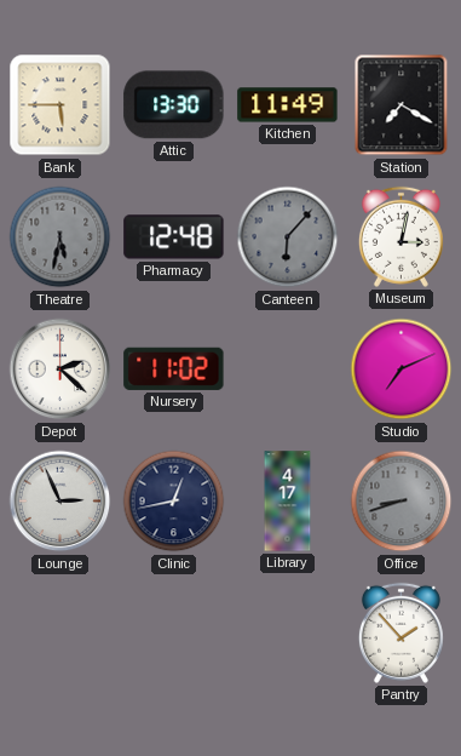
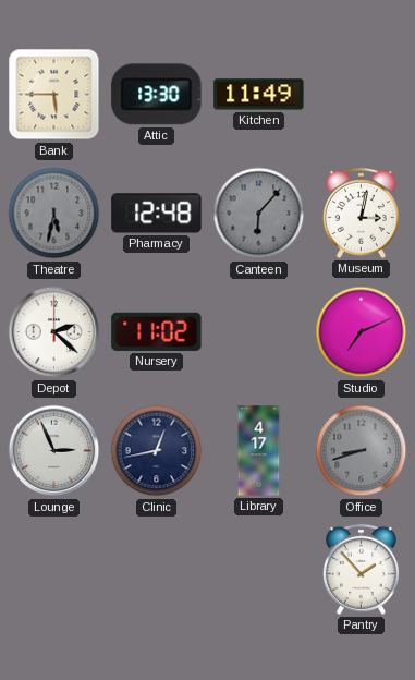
Station: 7:20 -> none (402, 105)
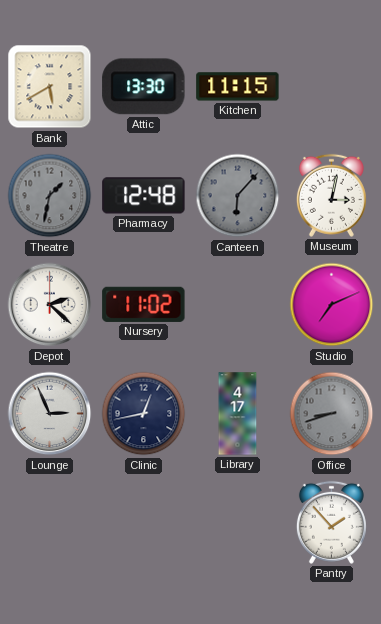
Bank: 5:45 -> 5:40 (50, 87)
Kitchen: 11:49 -> 11:15 (238, 87)
Theatre: 5:32 -> 1:32 (50, 196)
